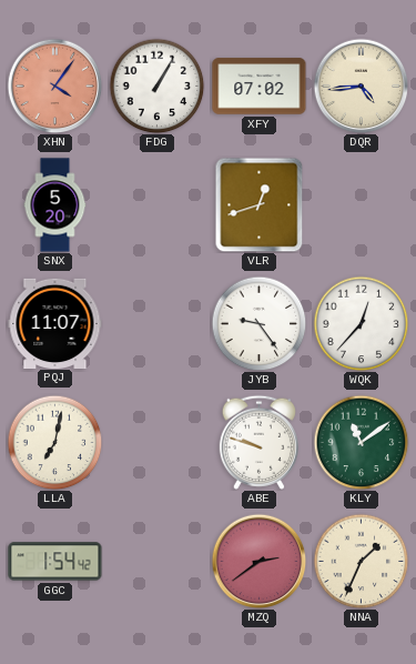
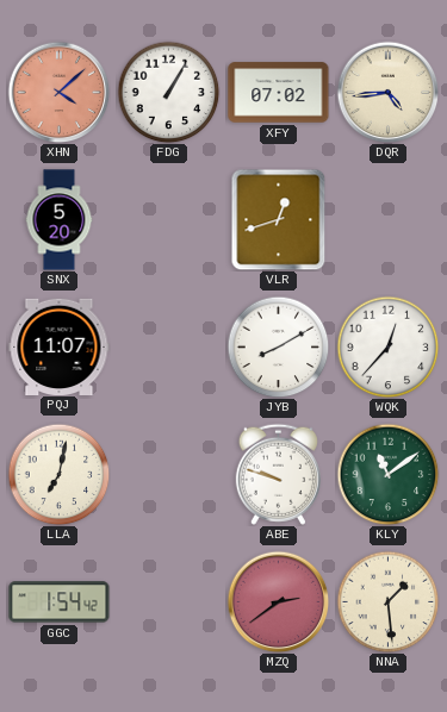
XHN: 4:06 -> 4:08 (58, 92)
JYB: 9:24 -> 8:10 (278, 346)
NNA: 1:34 -> 1:29 (387, 601)
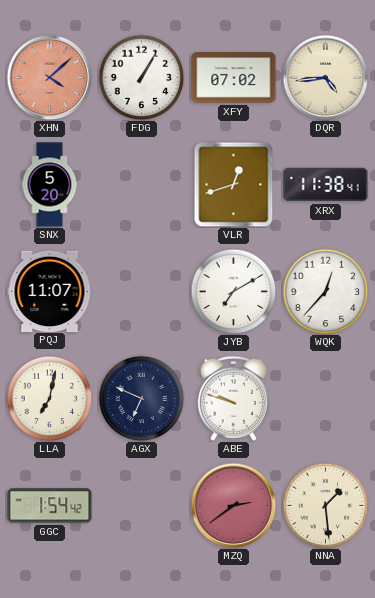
XRX: none -> 11:38 (326, 185)
JYB: 8:10 -> 7:10 (233, 291)
AGX: none -> 6:49 (141, 398)
KLY: 11:09 -> none (387, 474)
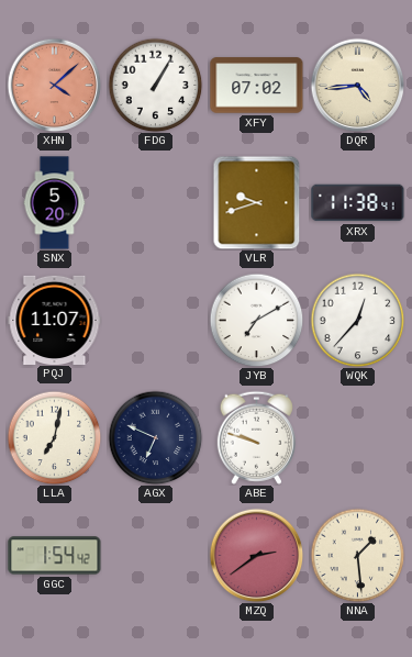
VLR: 12:42 -> 9:42 (257, 202)
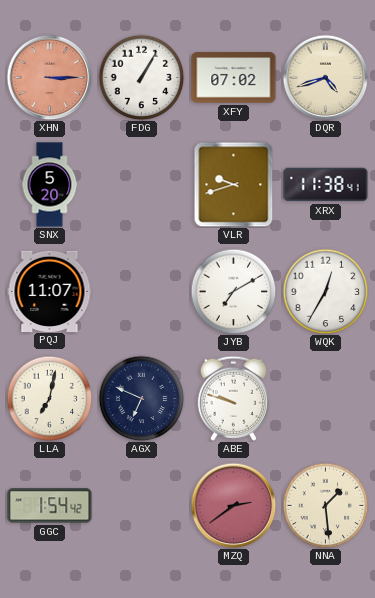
XHN: 4:08 -> 3:15 (49, 77)
DQR: 4:44 -> 4:42 (325, 77)
WQK: 12:37 -> 12:35 (325, 291)
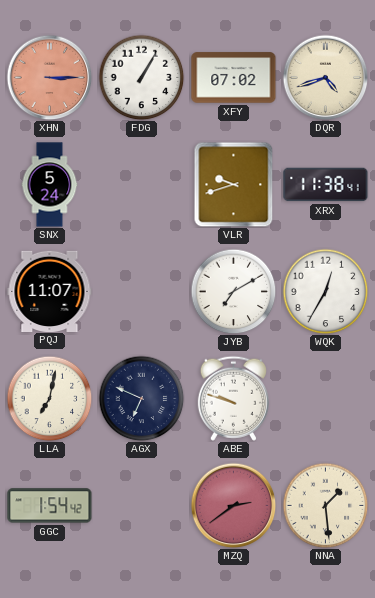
SNX: 5:20 -> 5:24 (50, 185)
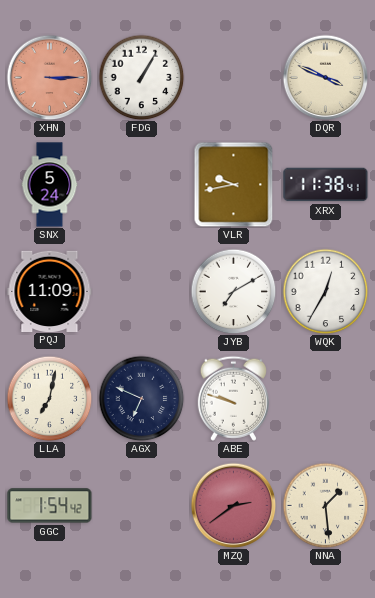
XFY: 07:02 -> none (234, 78)
DQR: 4:42 -> 3:49 (325, 77)
VLR: 9:42 -> 9:43 (234, 184)
PQJ: 11:07 -> 11:09 (50, 291)
